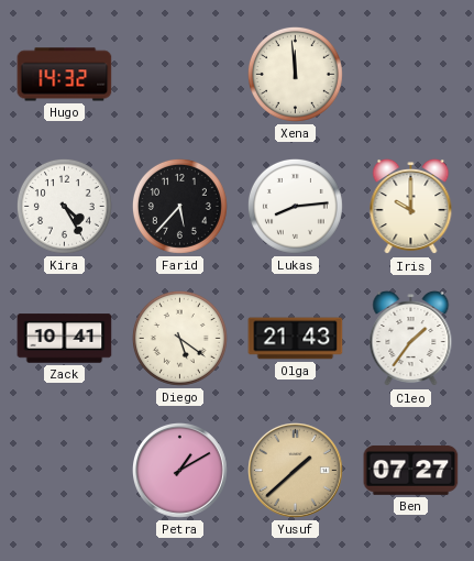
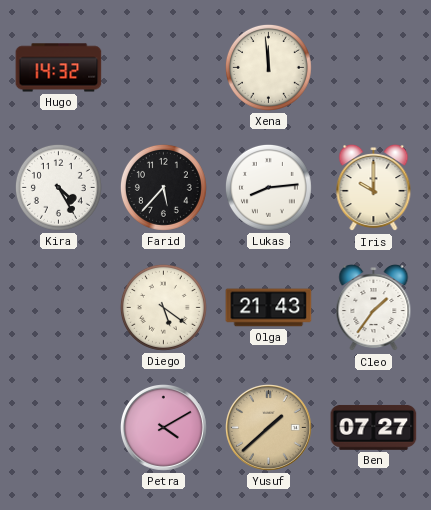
Zack: 10:41 -> none (65, 339)
Petra: 1:10 -> 4:10 (164, 428)
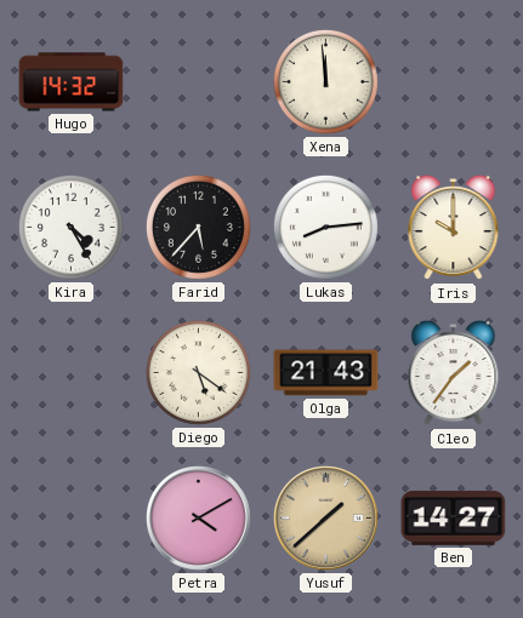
Ben: 07:27 -> 14:27 (454, 517)
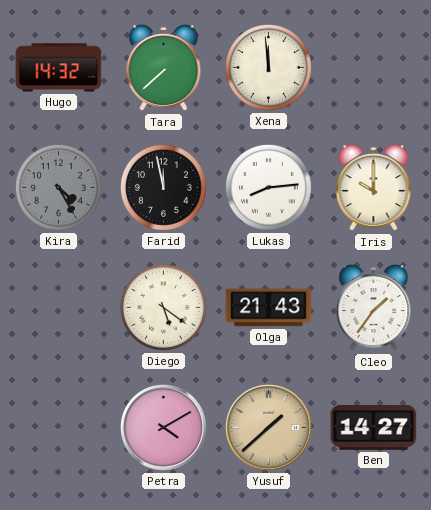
Tara: none -> 7:38 (164, 68)
Kira dial: white -> grey (58, 187)
Farid: 5:37 -> 11:58 (163, 187)
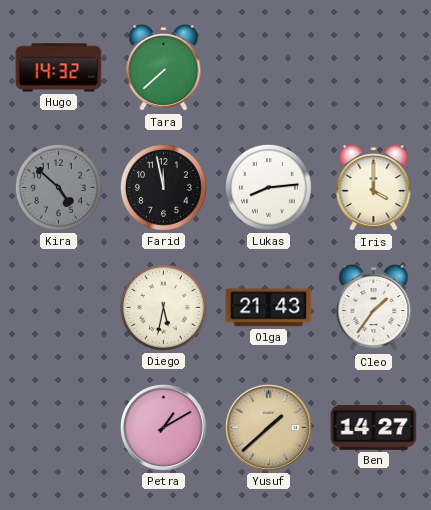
Xena: 11:59 -> none (268, 67)
Kira: 4:25 -> 4:52 (58, 187)
Iris: 10:00 -> 4:00 (374, 188)
Diego: 5:21 -> 5:32 (163, 307)
Petra: 4:10 -> 1:10 (164, 428)
